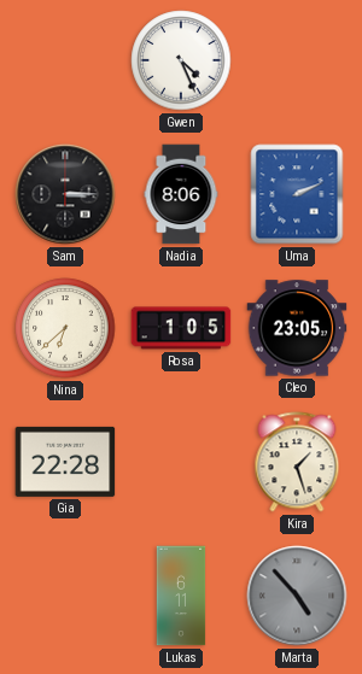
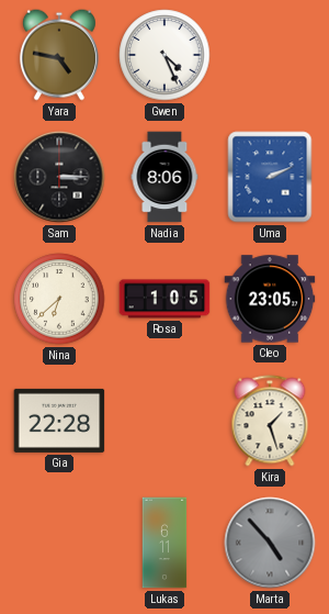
Yara: none -> 4:47 (59, 55)
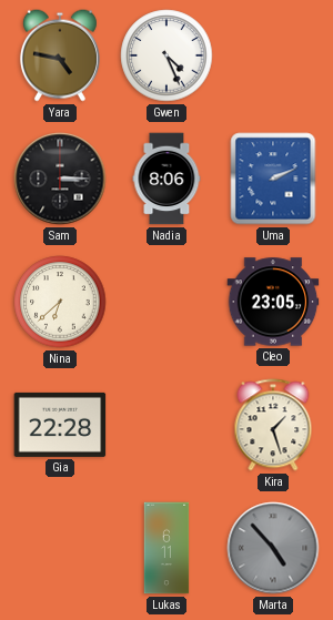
Rosa: 1:05 -> none (164, 299)
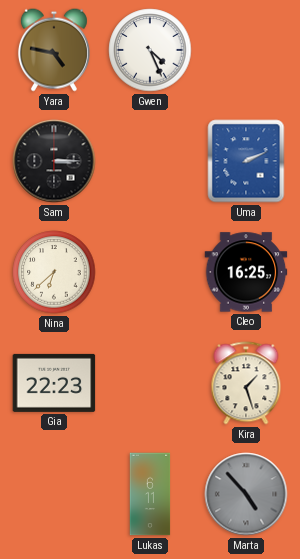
Nadia: 8:06 -> none (167, 179)
Cleo: 23:05 -> 16:25 (246, 272)
Gia: 22:28 -> 22:23 (54, 383)
